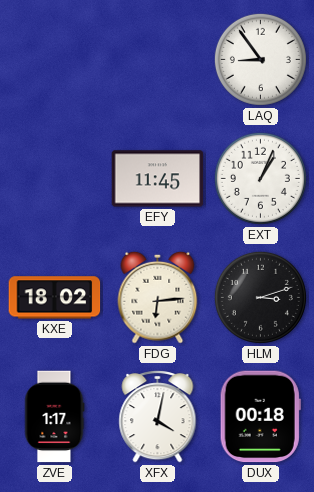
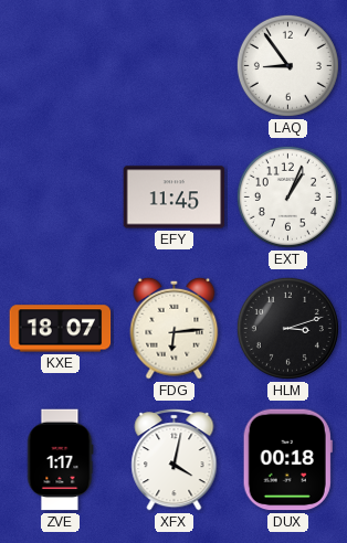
KXE: 18:02 -> 18:07 (61, 329)
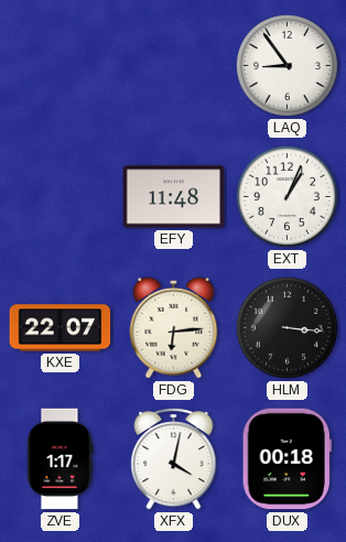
EFY: 11:45 -> 11:48 (174, 197)
KXE: 18:07 -> 22:07 (61, 328)
HLM: 3:12 -> 3:16 (286, 327)
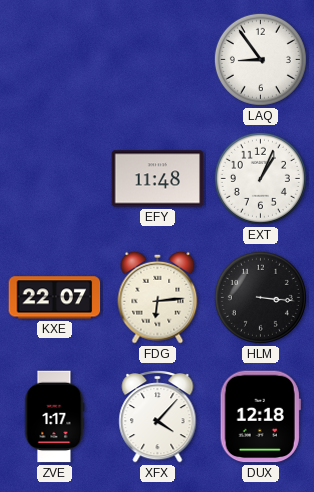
XFX: 4:02 -> 4:07 (158, 416)
DUX: 00:18 -> 12:18 (260, 417)
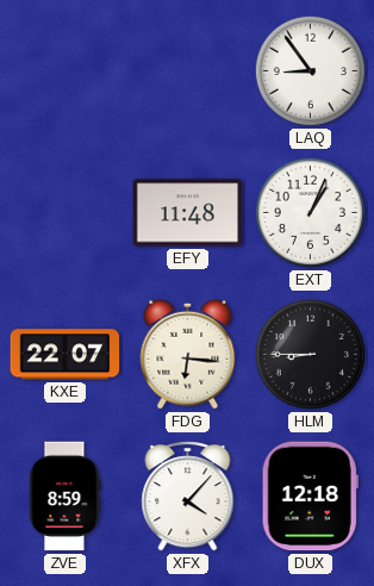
FDG: 6:14 -> 6:16 (188, 354)
HLM: 3:16 -> 8:45 (310, 354)
ZVE: 1:17 -> 8:59 (64, 497)
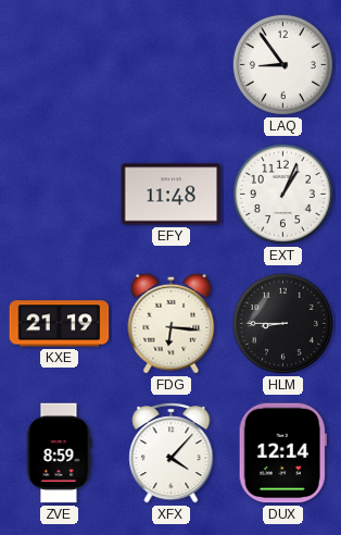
KXE: 22:07 -> 21:19 (60, 324)
DUX: 12:18 -> 12:14 (282, 453)
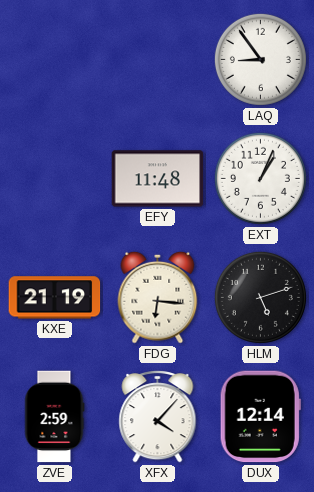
HLM: 8:45 -> 5:12 (260, 297)
ZVE: 8:59 -> 2:59 (54, 417)
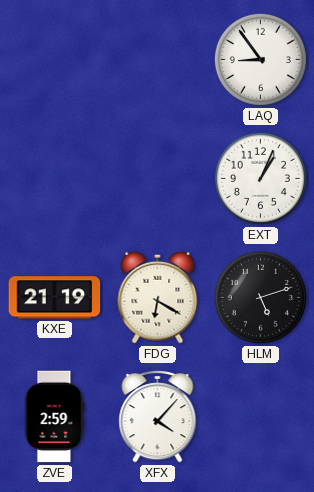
EFY: 11:48 -> none (158, 179)
FDG: 6:16 -> 6:20 (158, 297)
DUX: 12:14 -> none (260, 417)
